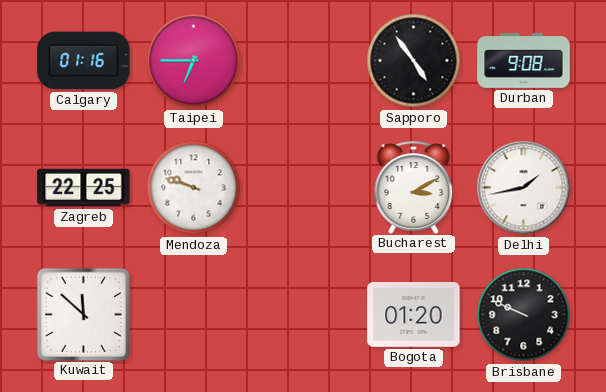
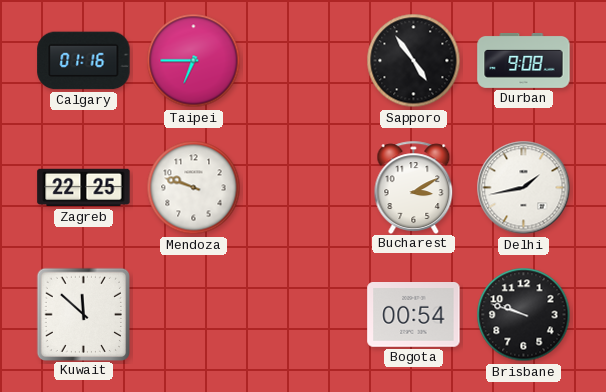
Bogota: 01:20 -> 00:54 (414, 315)
Brisbane: 9:49 -> 9:48 (524, 315)
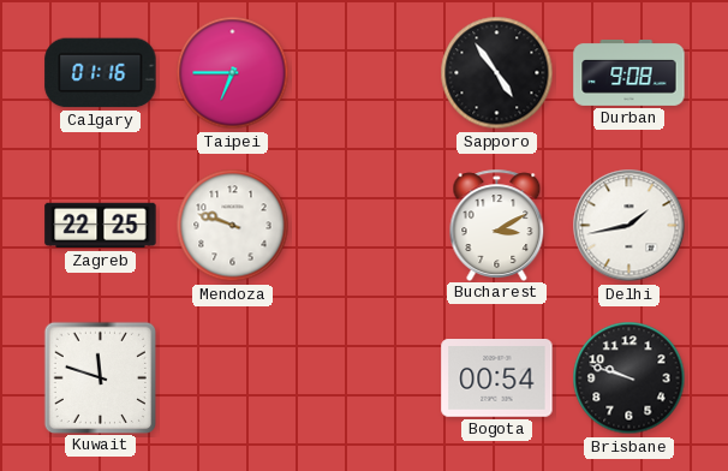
Kuwait: 11:52 -> 11:48 (100, 377)
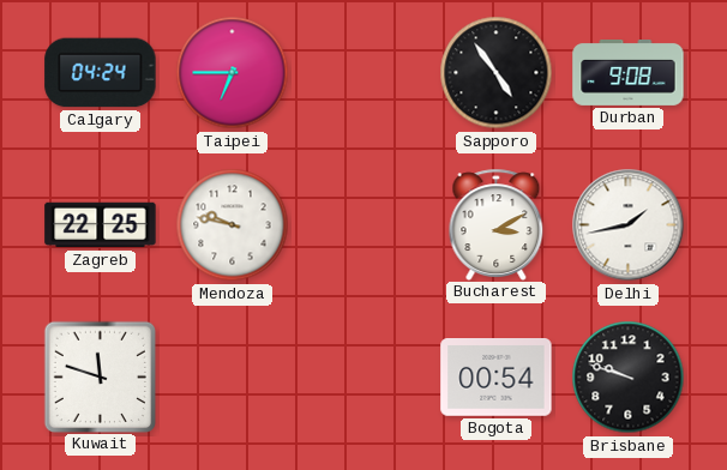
Calgary: 01:16 -> 04:24 (101, 73)
Mendoza: 9:48 -> 9:47 (233, 225)
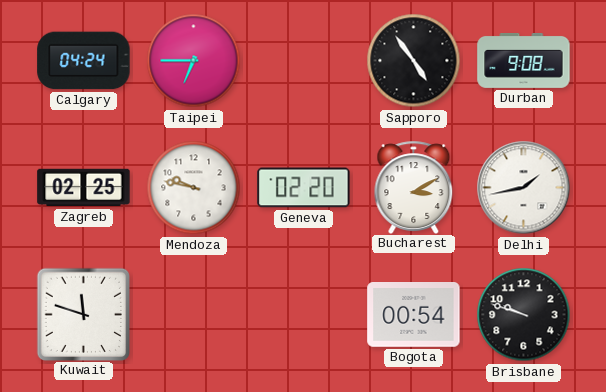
Zagreb: 22:25 -> 02:25 (84, 188)
Geneva: none -> 02:20 (304, 188)
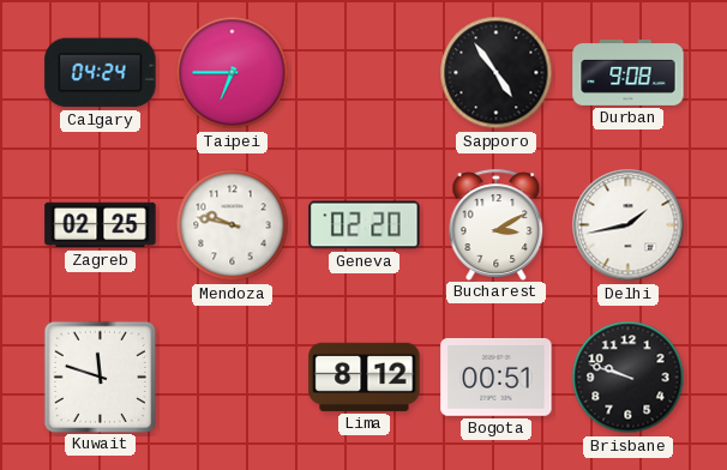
Lima: none -> 8:12 (365, 376)
Bogota: 00:54 -> 00:51 (497, 378)
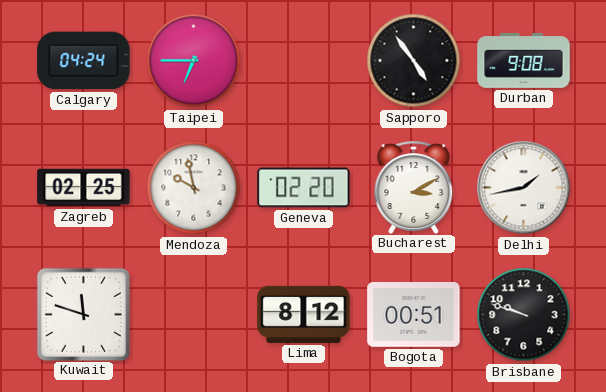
Mendoza: 9:47 -> 9:58 (194, 188)
